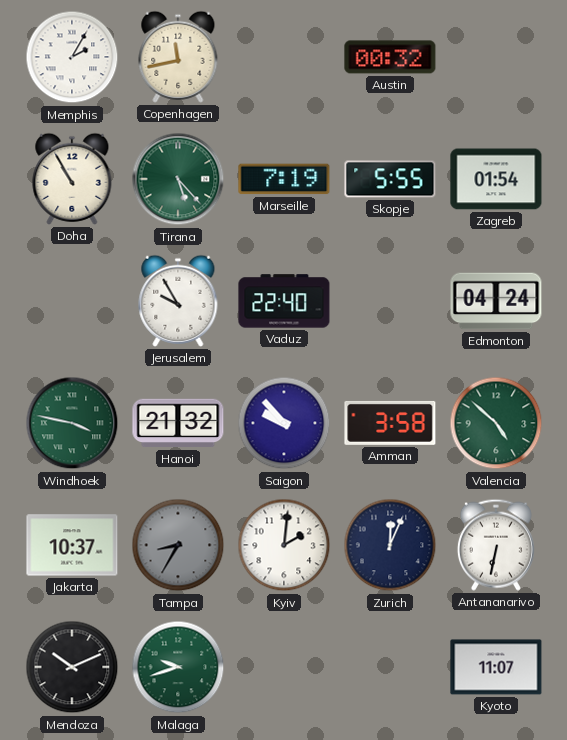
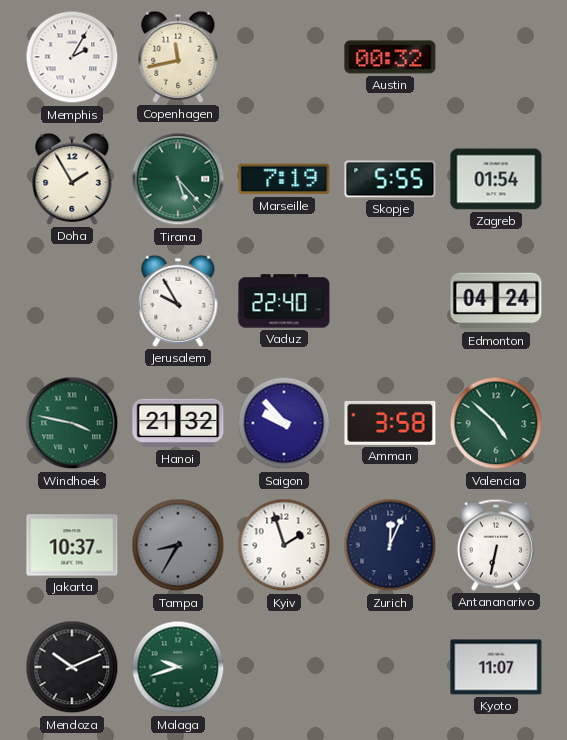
Doha: 10:55 -> 1:55 (72, 179)
Kyiv: 2:01 -> 1:57 (284, 545)
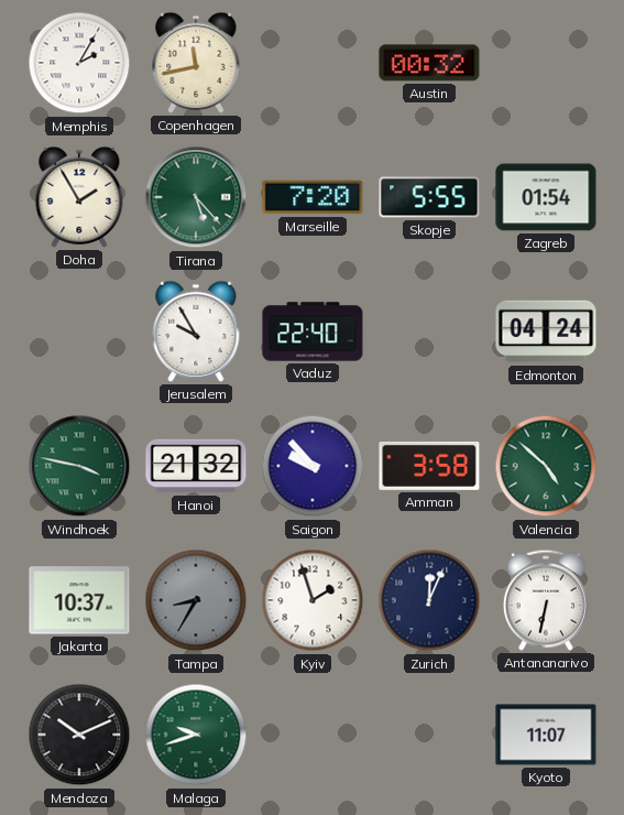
Marseille: 7:19 -> 7:20 (313, 197)
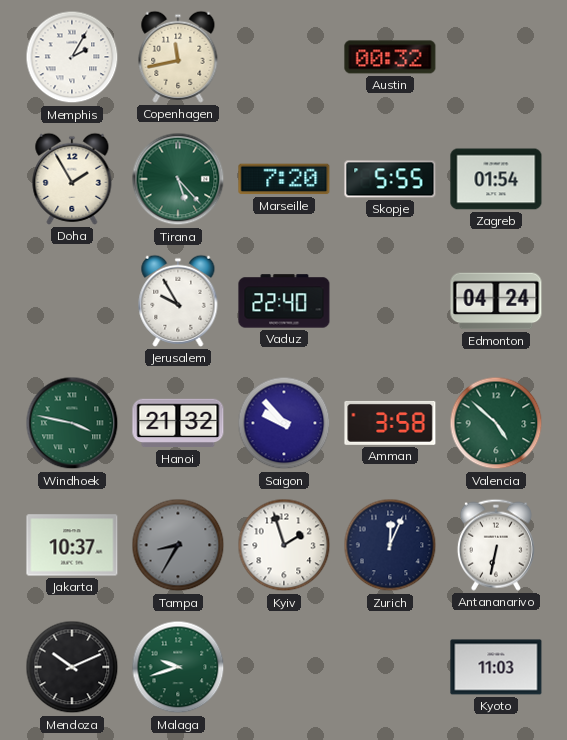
Kyoto: 11:07 -> 11:03 (496, 667)
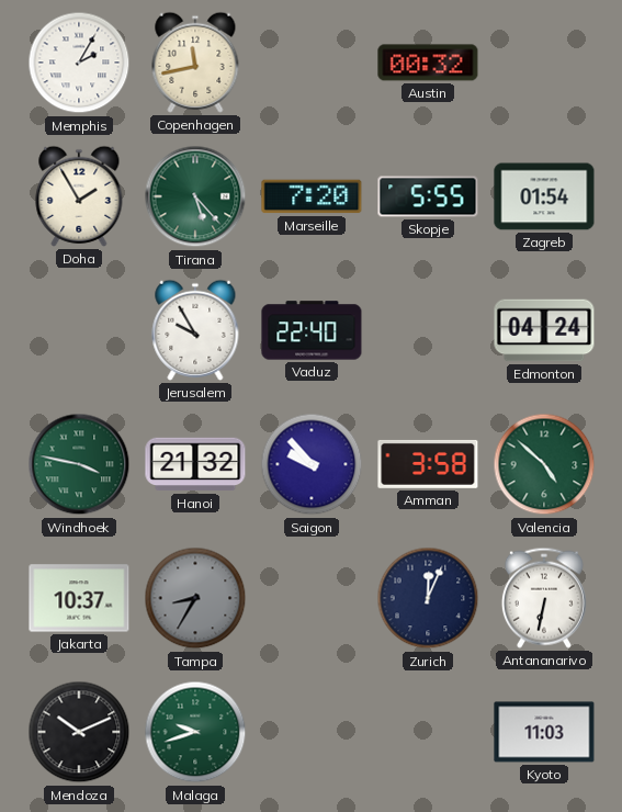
Kyiv: 1:57 -> none (284, 545)
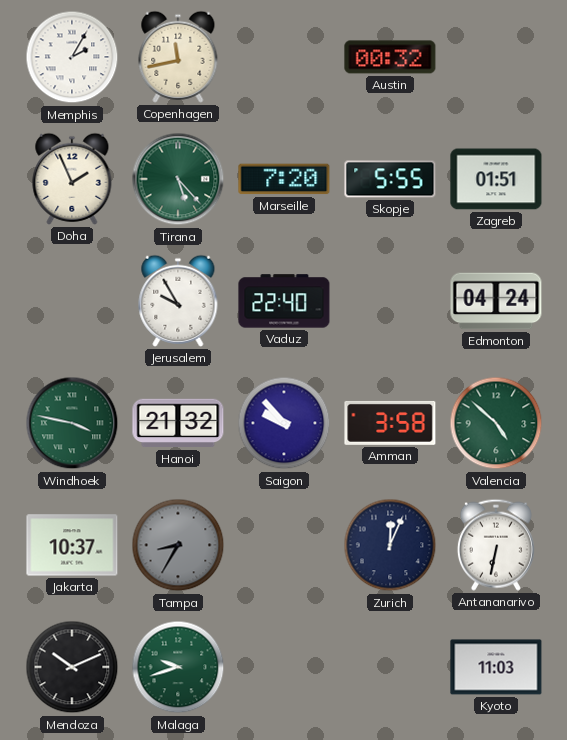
Doha: 1:55 -> 1:56 (72, 179)
Zagreb: 01:54 -> 01:51 (496, 179)
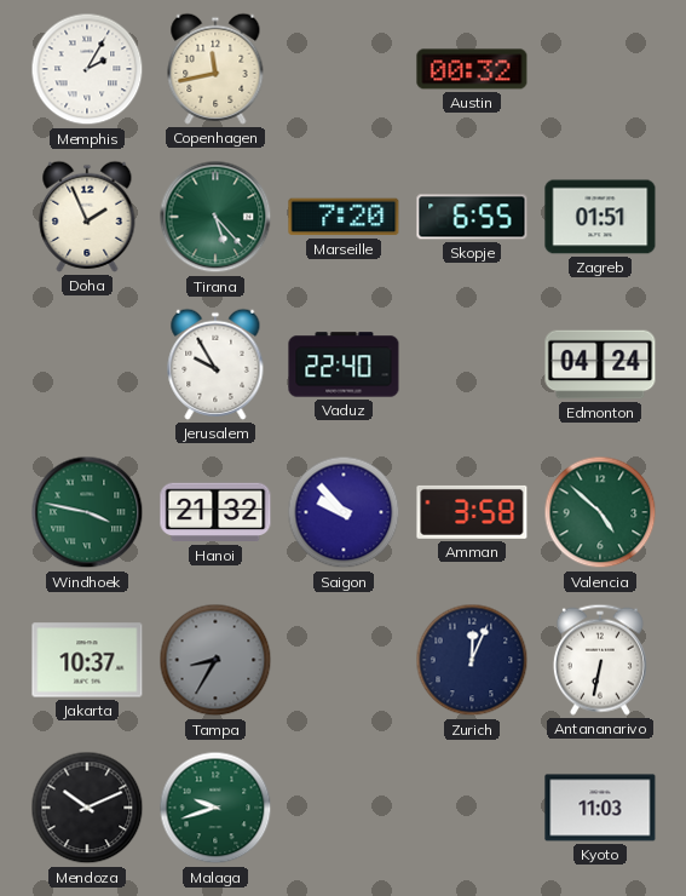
Skopje: 5:55 -> 6:55 (472, 217)
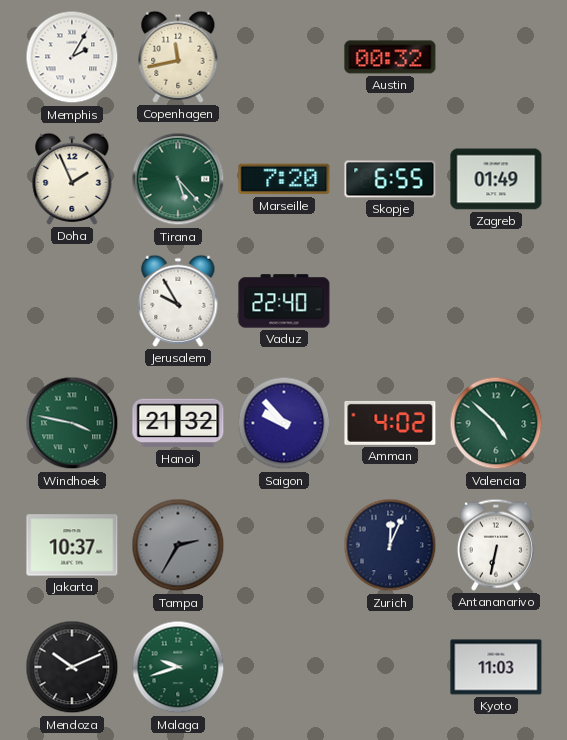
Zagreb: 01:51 -> 01:49 (496, 179)
Edmonton: 04:24 -> none (600, 364)
Amman: 3:58 -> 4:02 (390, 423)
Tampa: 8:35 -> 2:35 (178, 545)
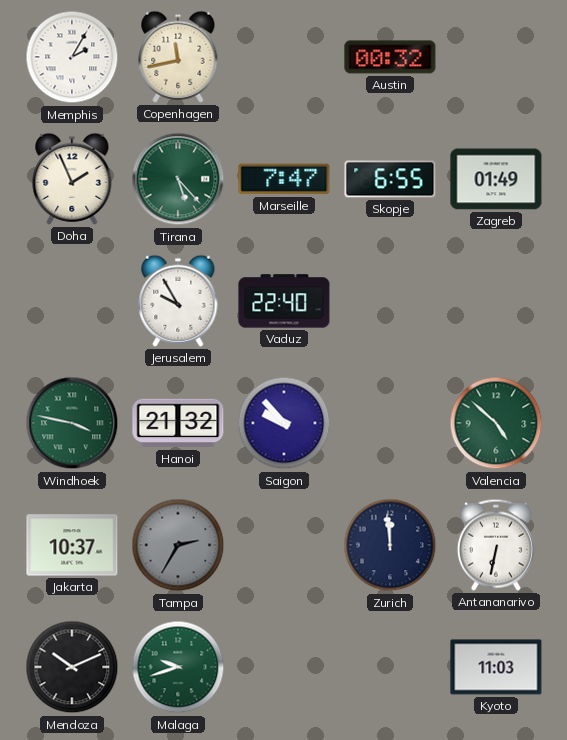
Marseille: 7:20 -> 7:47 (284, 179)
Amman: 4:02 -> none (390, 423)
Zurich: 12:04 -> 11:59 (390, 545)
